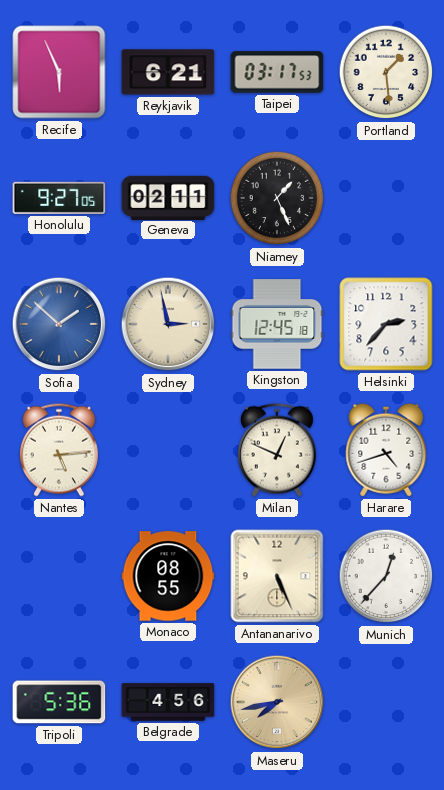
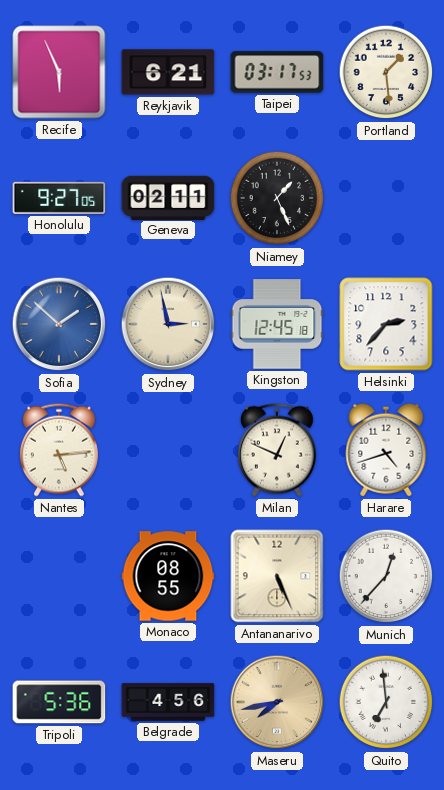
Quito: none -> 6:59 (386, 702)
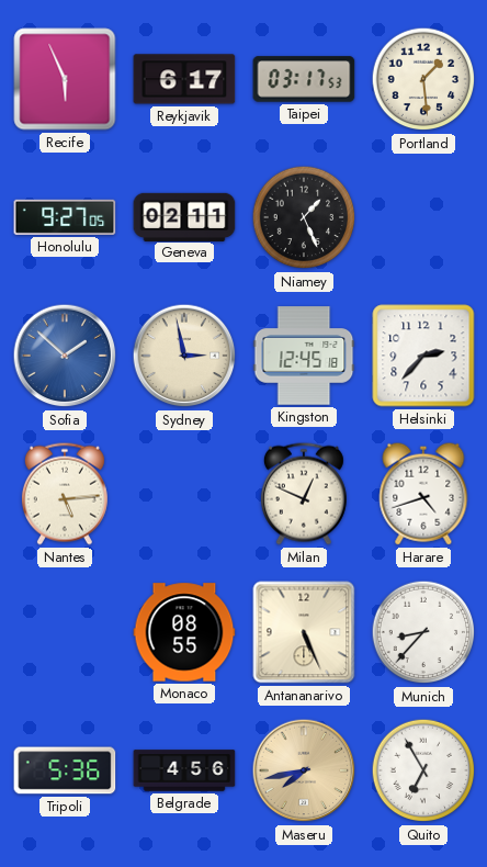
Reykjavik: 6:21 -> 6:17 (184, 79)
Munich: 12:37 -> 8:37 (423, 632)
Quito: 6:59 -> 6:55 (423, 770)
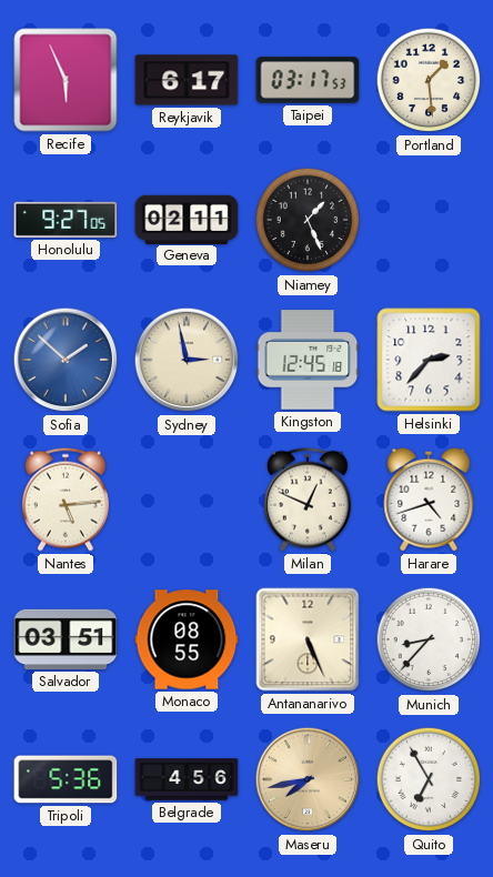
Salvador: none -> 03:51 (66, 639)
